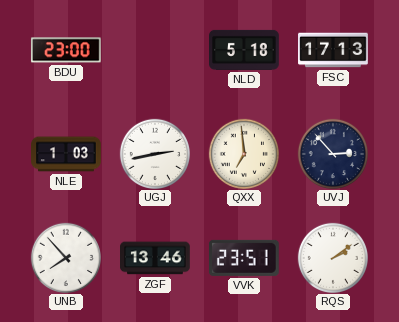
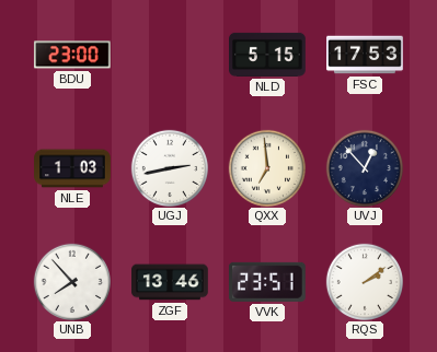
NLD: 5:18 -> 5:15 (268, 55)
FSC: 17:13 -> 17:53 (365, 55)
UVJ: 2:53 -> 12:53 (364, 167)
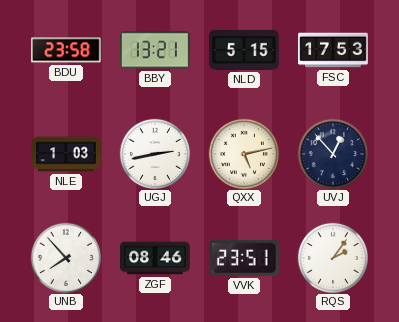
BDU: 23:00 -> 23:58 (66, 50)
BBY: none -> 13:21 (156, 50)
QXX: 6:59 -> 5:13 (243, 153)
ZGF: 13:46 -> 08:46 (155, 258)
RQS: 2:09 -> 2:06 (332, 257)
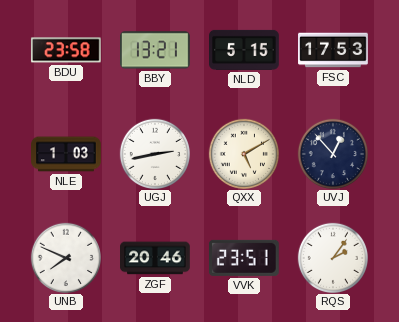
QXX: 5:13 -> 5:10 (243, 153)
UNB: 7:53 -> 7:49 (65, 257)
ZGF: 08:46 -> 20:46 (155, 258)
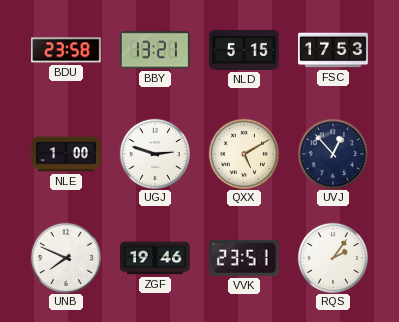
NLE: 1:03 -> 1:00 (66, 154)
UGJ: 2:43 -> 2:48 (154, 153)
ZGF: 20:46 -> 19:46 (155, 258)
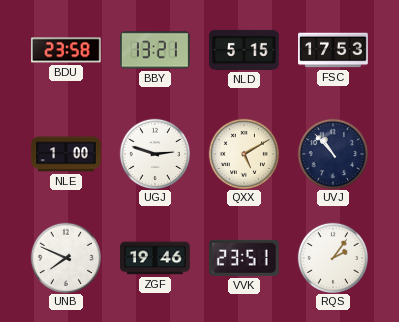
UVJ: 12:53 -> 10:53 (332, 153)
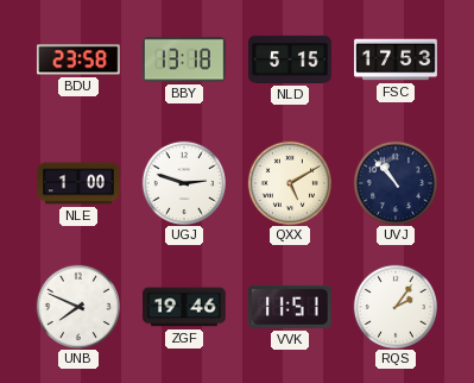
BBY: 13:21 -> 13:18 (185, 59)
VVK: 23:51 -> 11:51 (290, 307)
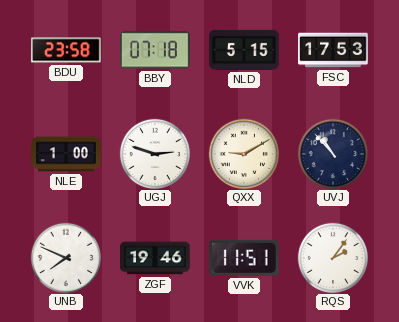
BBY: 13:18 -> 07:18 (156, 50)
QXX: 5:10 -> 9:10 (243, 153)
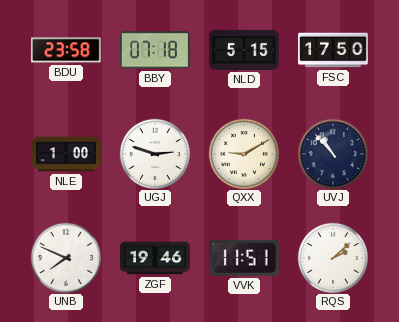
FSC: 17:53 -> 17:50 (333, 50)
RQS: 2:06 -> 2:08 (332, 257)
